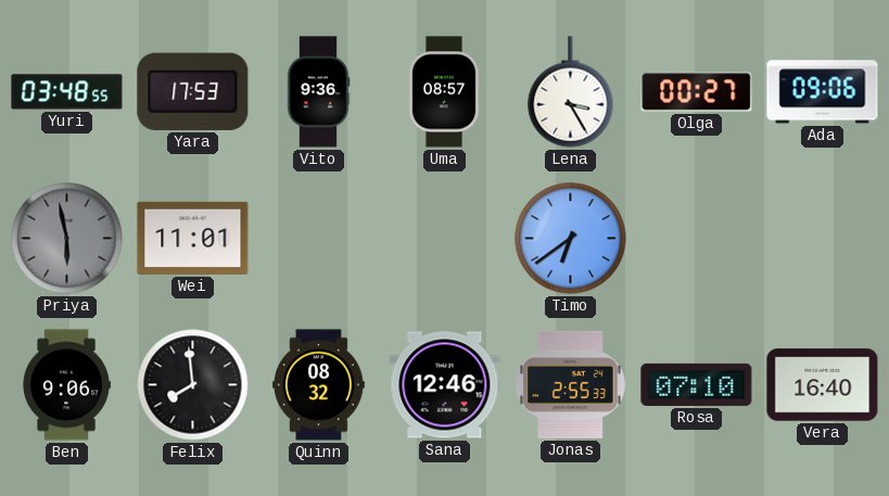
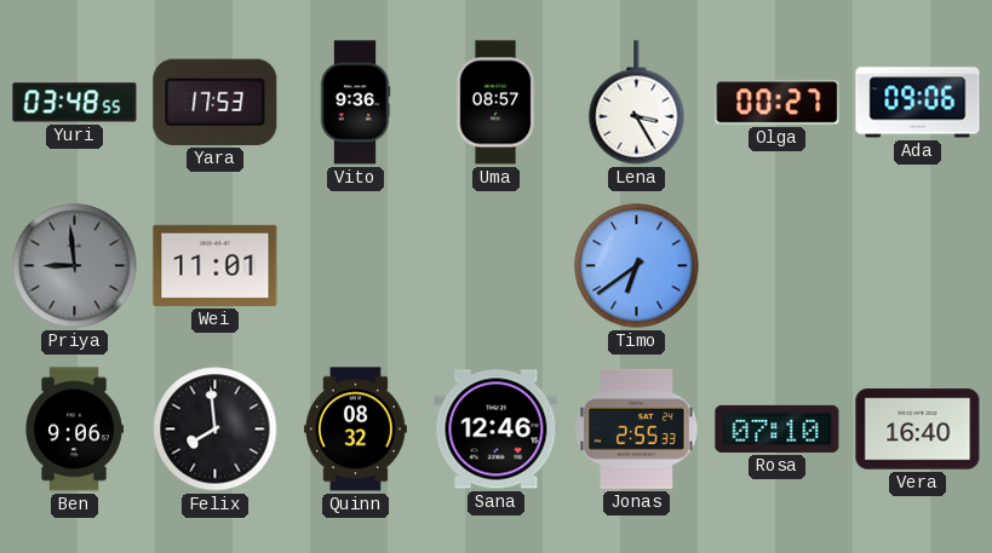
Priya: 5:58 -> 8:59 (75, 266)
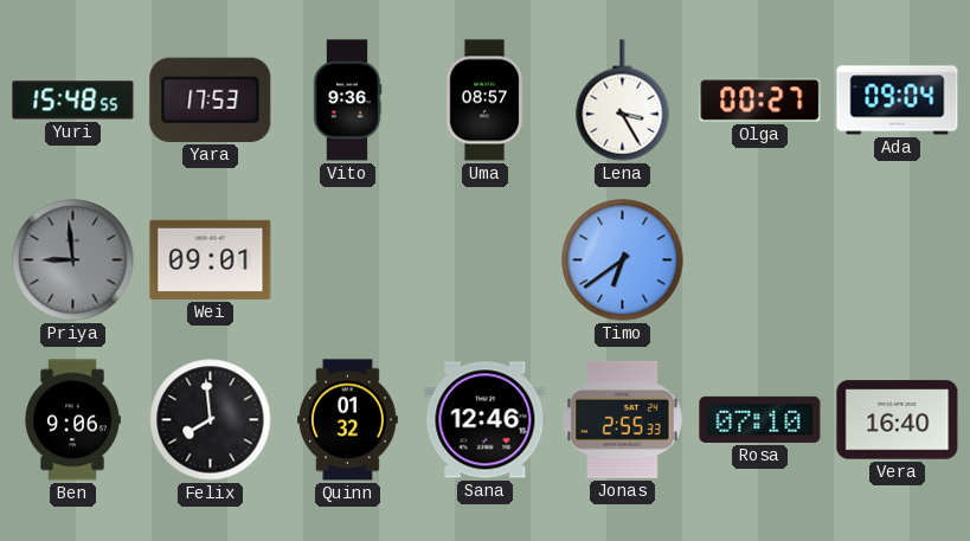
Yuri: 03:48 -> 15:48 (73, 101)
Ada: 09:06 -> 09:04 (898, 101)
Wei: 11:01 -> 09:01 (211, 259)
Quinn: 08:32 -> 01:32 (347, 420)
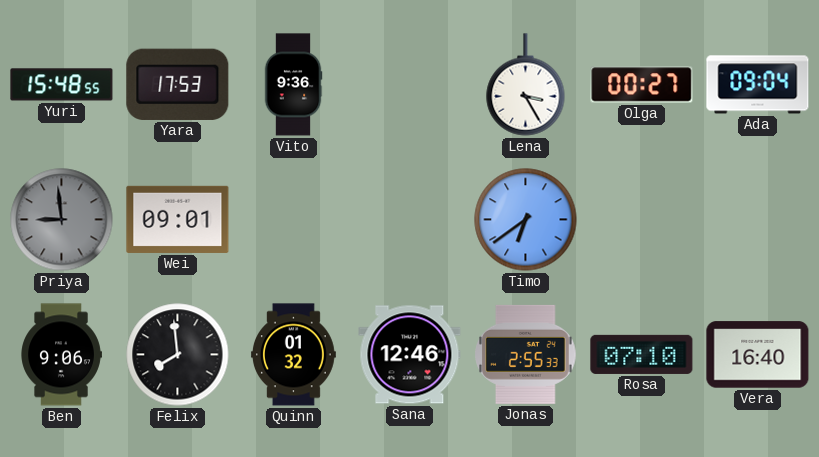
Uma: 08:57 -> none (484, 101)
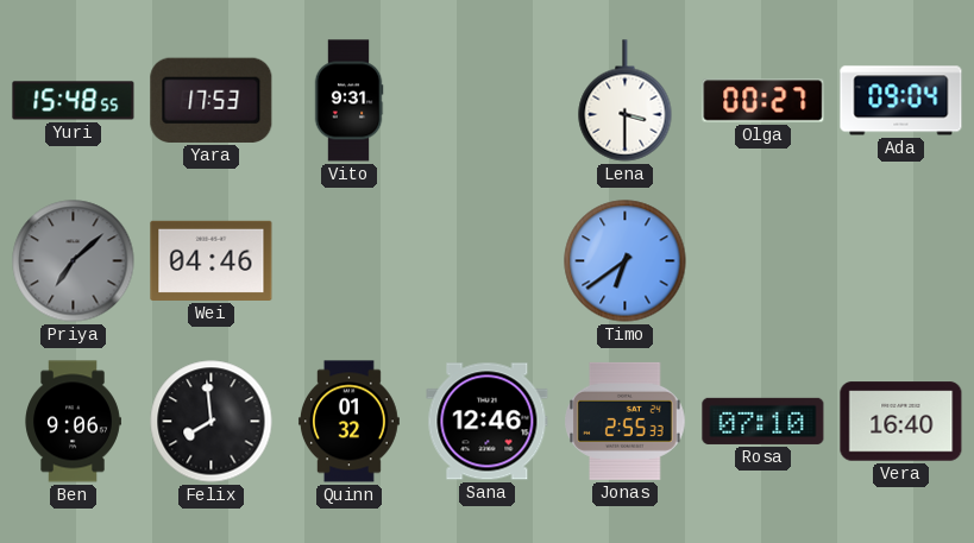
Vito: 9:36 -> 9:31 (348, 101)
Lena: 3:25 -> 3:30 (626, 101)
Priya: 8:59 -> 7:08 (74, 261)
Wei: 09:01 -> 04:46 (212, 260)
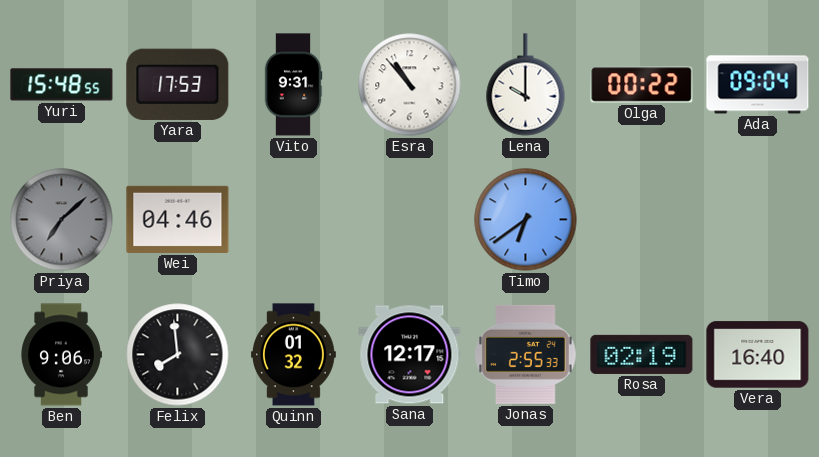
Esra: none -> 10:53 (410, 85)
Lena: 3:30 -> 10:00 (526, 85)
Olga: 00:27 -> 00:22 (642, 85)
Sana: 12:46 -> 12:17 (410, 355)
Rosa: 07:10 -> 02:19 (642, 354)
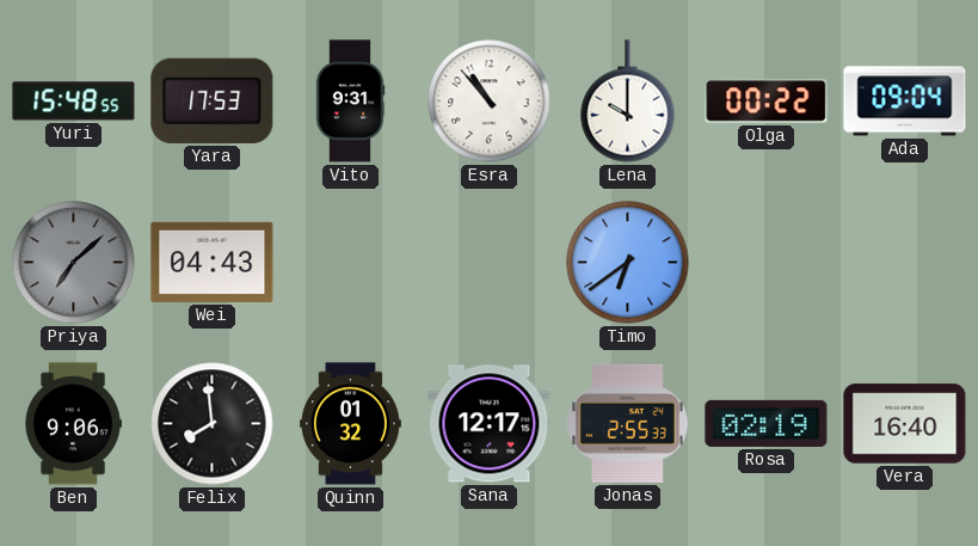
Wei: 04:46 -> 04:43 (213, 262)
